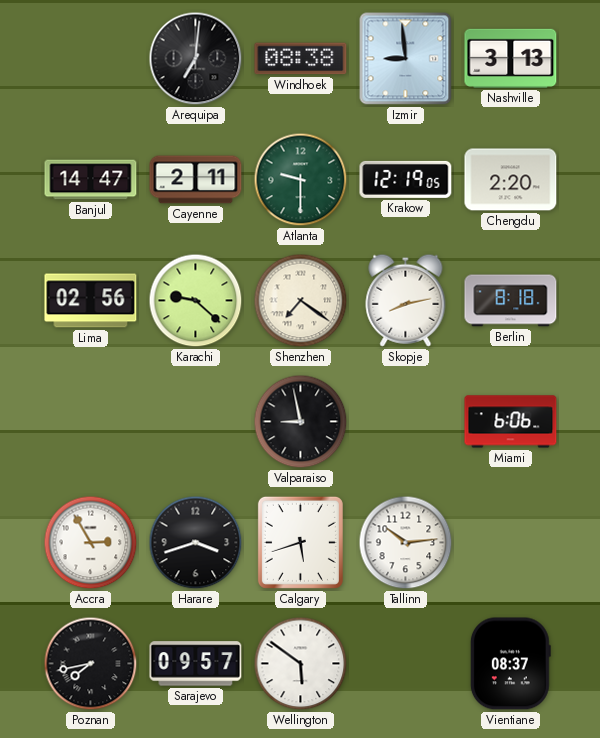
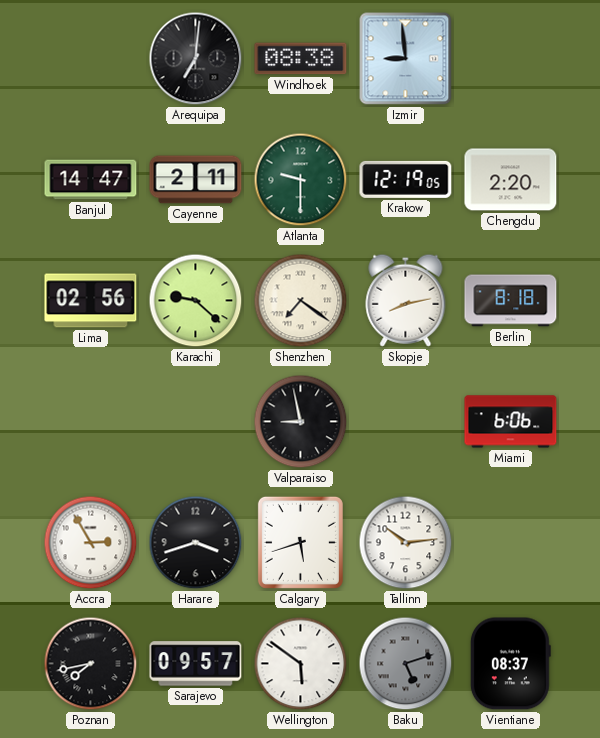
Nashville: 3:13 -> none (511, 58)
Baku: none -> 5:12 (406, 664)
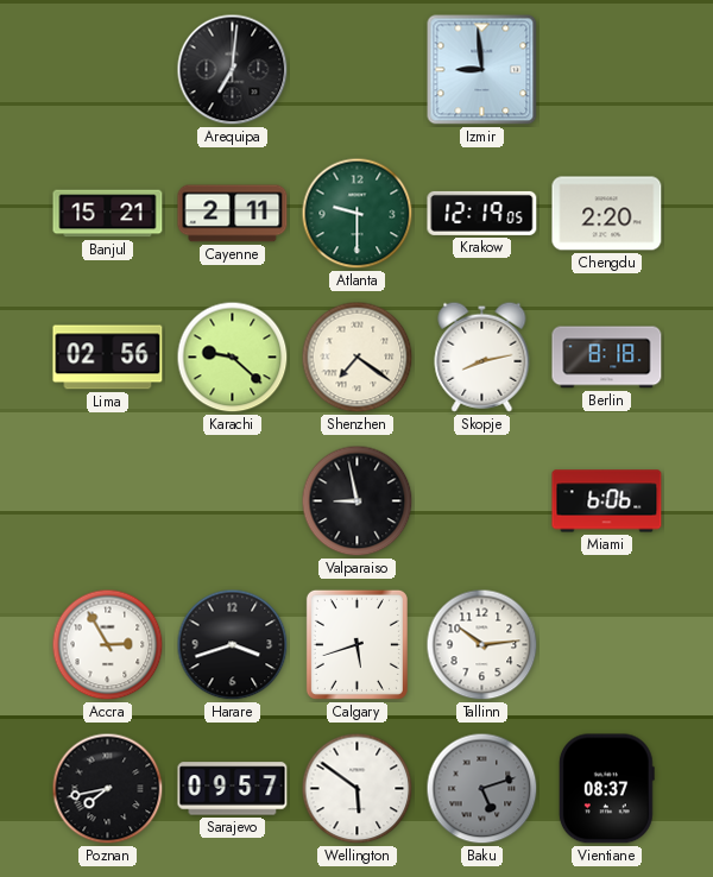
Windhoek: 08:38 -> none (301, 59)
Banjul: 14:47 -> 15:21 (108, 214)
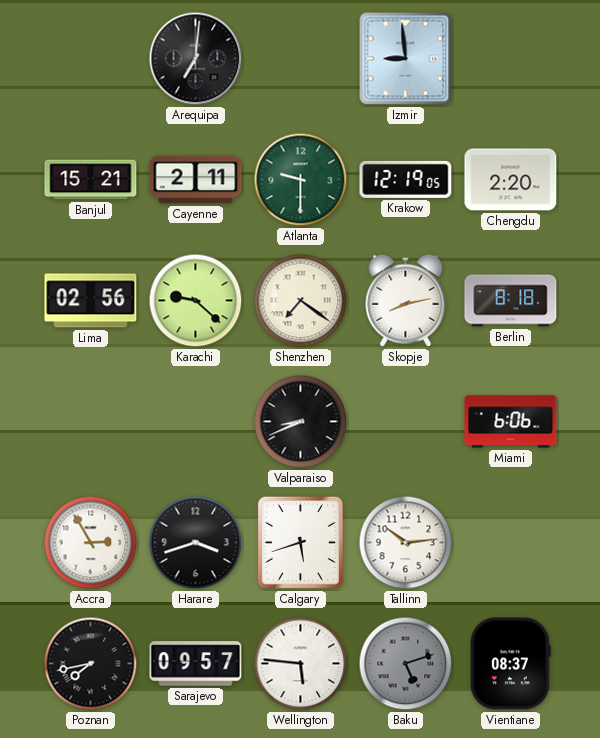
Valparaiso: 8:58 -> 8:41 (301, 422)
Wellington: 5:51 -> 5:46 (301, 664)
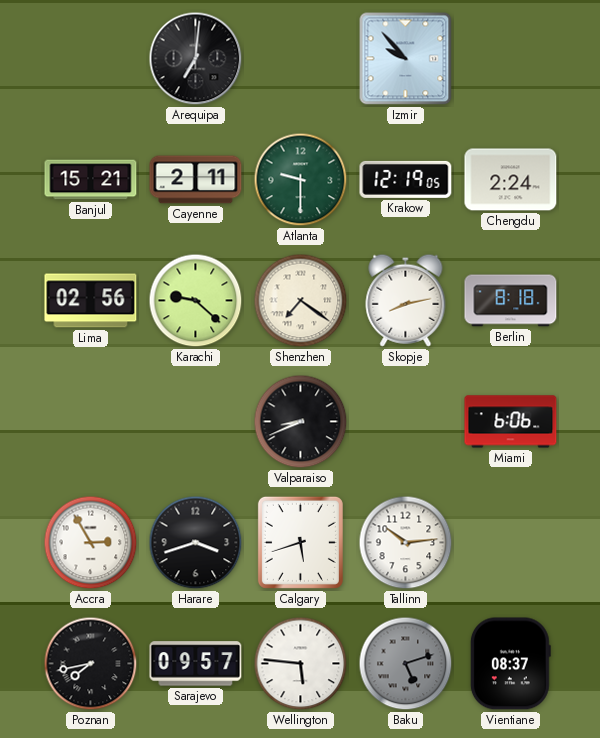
Izmir: 8:59 -> 9:53 (406, 59)
Chengdu: 2:20 -> 2:24 (511, 180)
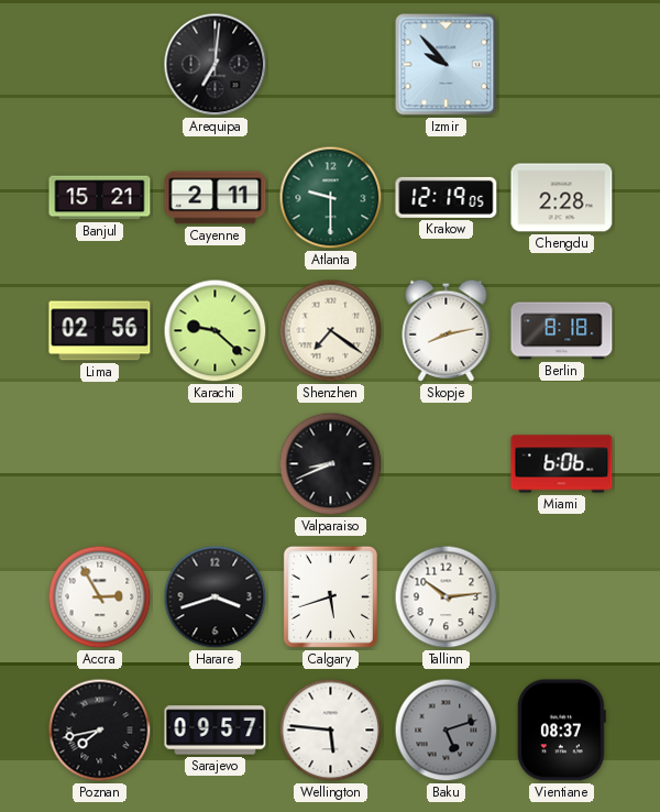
Chengdu: 2:24 -> 2:28 (562, 198)
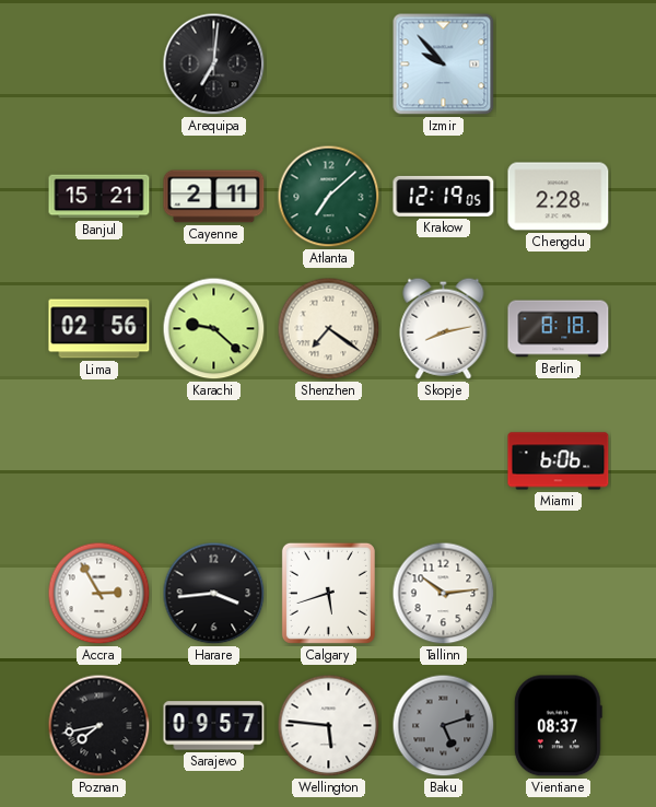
Atlanta: 9:30 -> 7:08 (329, 197)
Valparaiso: 8:41 -> none (331, 464)
Harare: 3:42 -> 3:44 (214, 594)
